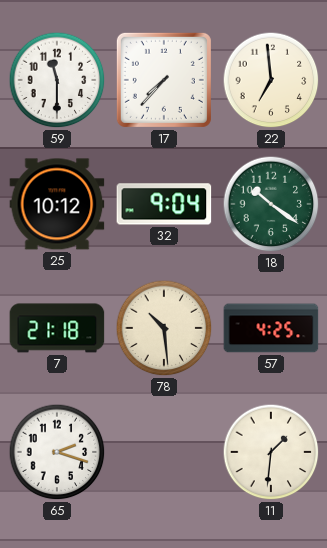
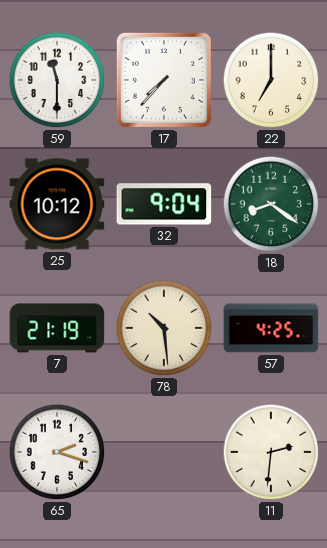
22: 6:59 -> 7:00 (271, 80)
18: 10:21 -> 8:21 (271, 204)
7: 21:18 -> 21:19 (57, 328)
11: 1:31 -> 2:31 (271, 452)
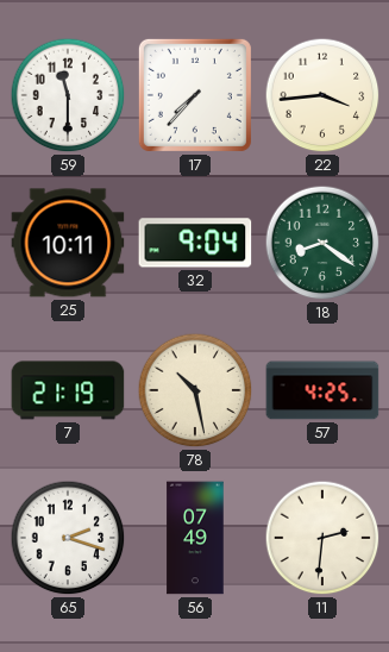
22: 7:00 -> 3:44 (322, 95)
25: 10:12 -> 10:11 (68, 243)
78: 10:29 -> 10:28 (195, 390)
56: none -> 07:49 (195, 538)
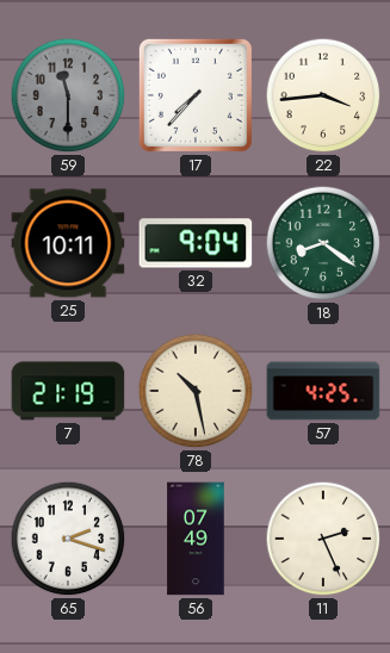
59 dial: white -> grey (68, 95)
11: 2:31 -> 2:26 (323, 539)
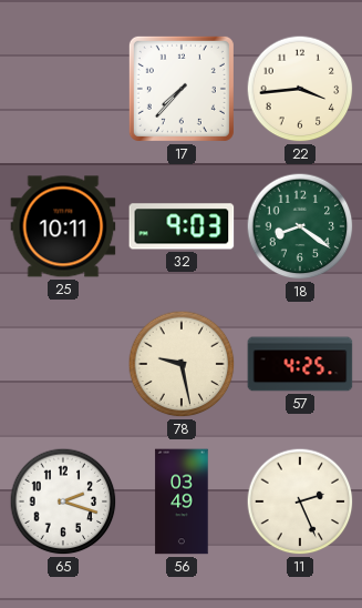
59: 11:30 -> none (68, 95)
32: 9:04 -> 9:03 (182, 226)
7: 21:19 -> none (68, 391)
78: 10:28 -> 9:28 (182, 364)
56: 07:49 -> 03:49 (182, 501)
